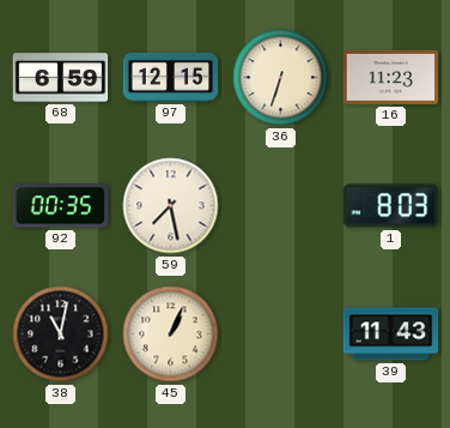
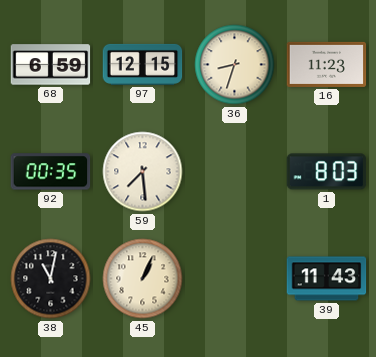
36: 6:33 -> 8:33 (235, 65)
59: 7:28 -> 7:29 (143, 172)
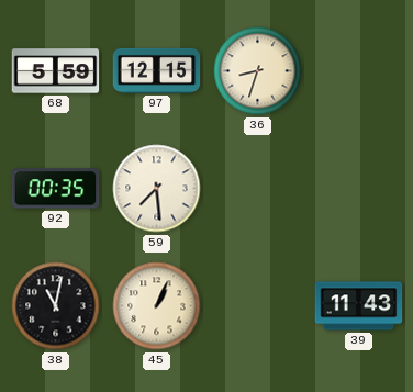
68: 6:59 -> 5:59 (56, 71)
16: 11:23 -> none (327, 64)
1: 8:03 -> none (327, 172)
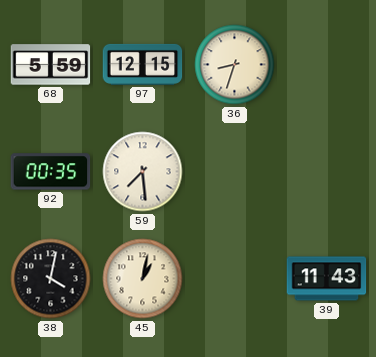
38: 11:02 -> 4:02 (51, 279)
45: 1:04 -> 1:02 (143, 279)
